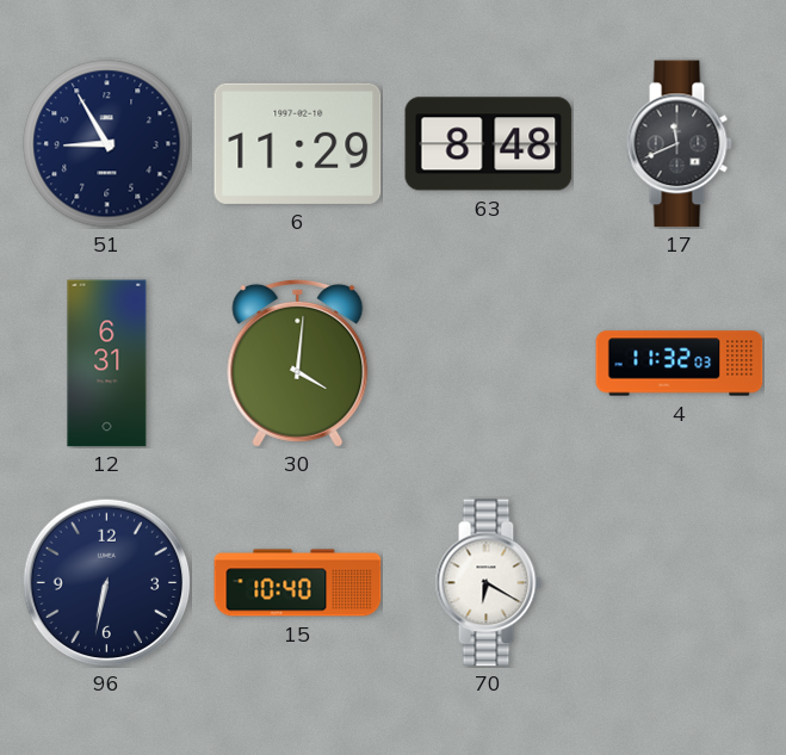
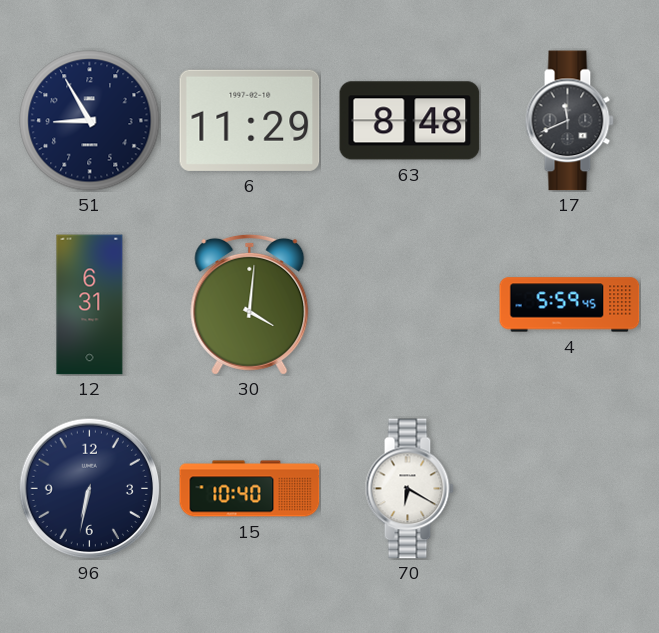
4: 11:32 -> 5:59 (570, 305)
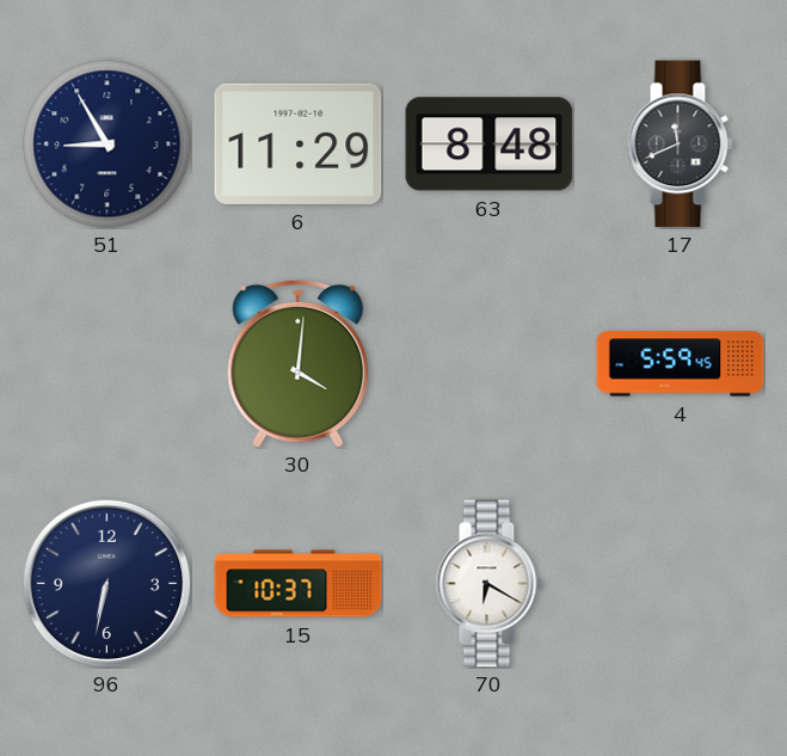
12: 6:31 -> none (90, 305)
15: 10:40 -> 10:37 (299, 584)
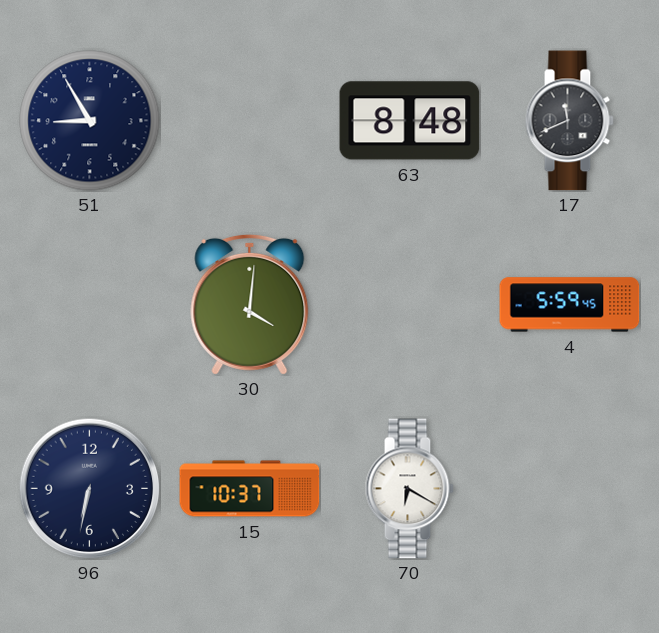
6: 11:29 -> none (299, 143)
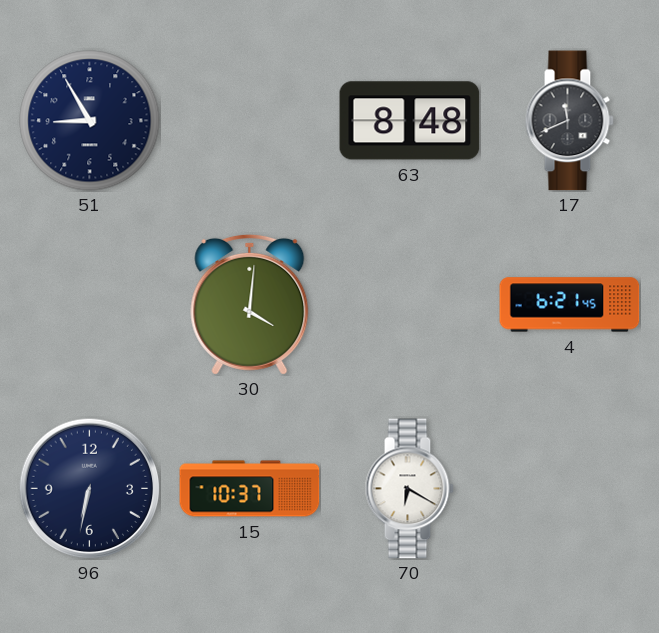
4: 5:59 -> 6:21 (570, 305)
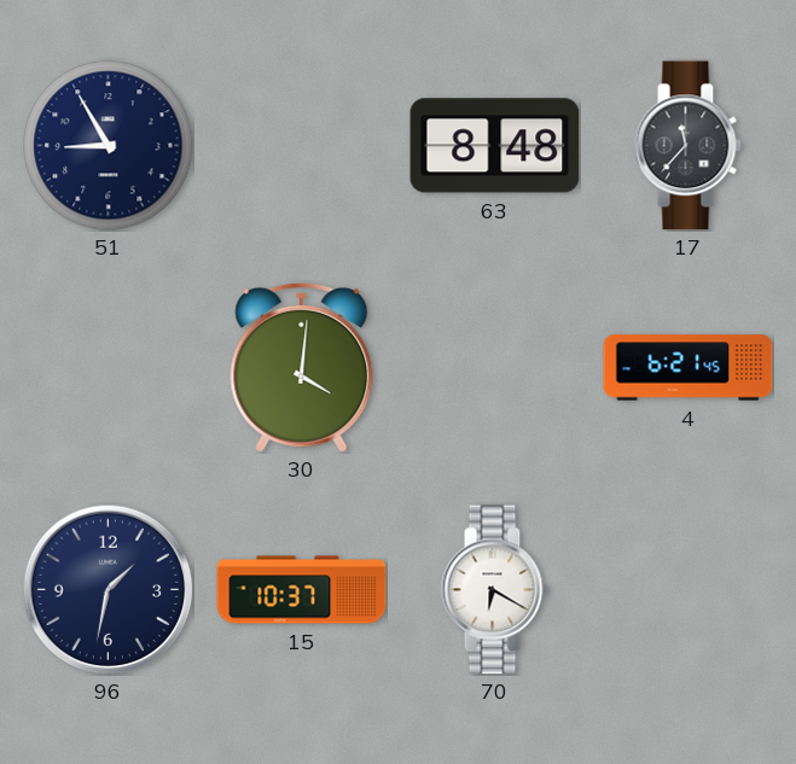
17: 11:41 -> 11:37 (687, 146)
96: 6:32 -> 1:32 (108, 589)
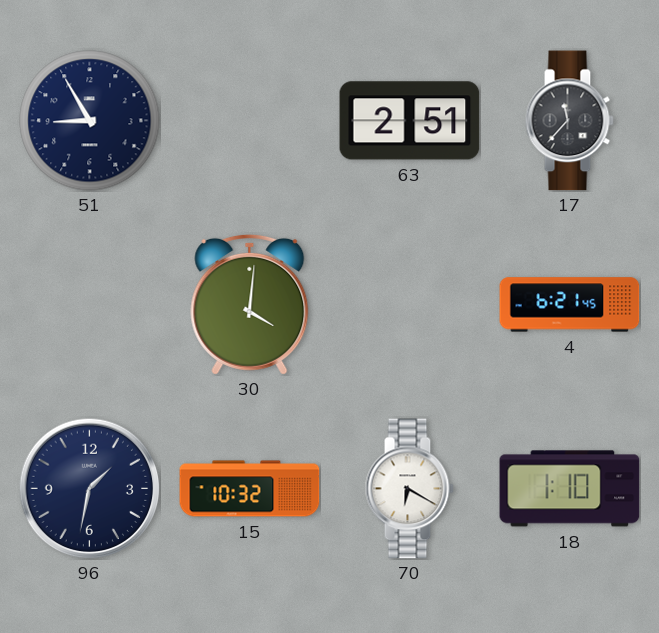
63: 8:48 -> 2:51 (410, 121)
15: 10:37 -> 10:32 (250, 489)
18: none -> 1:10 (570, 489)
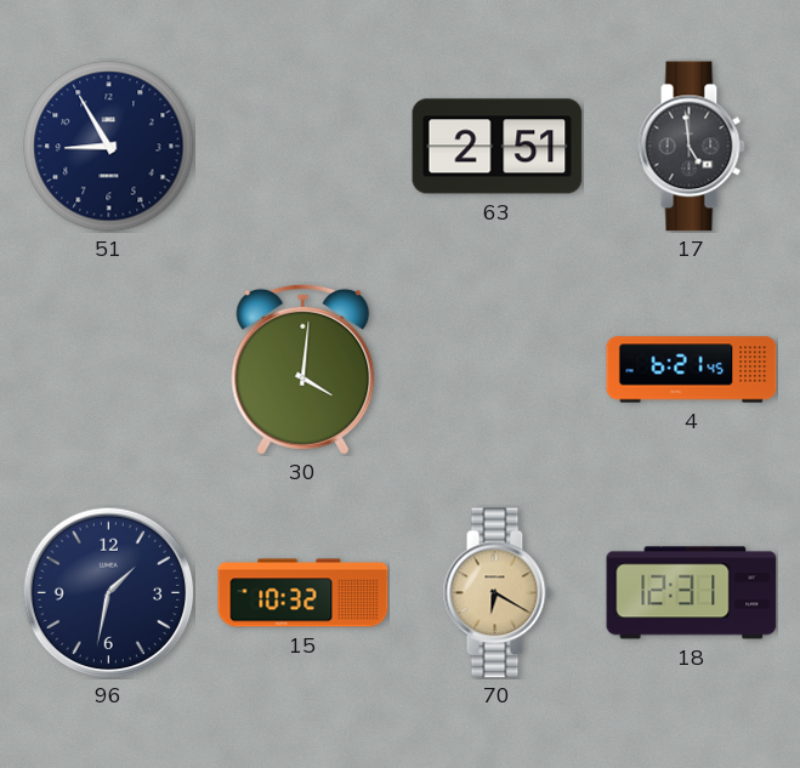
17: 11:37 -> 4:59 (691, 147)
70 dial: white -> champagne (497, 593)
18: 1:10 -> 12:31 (692, 593)
